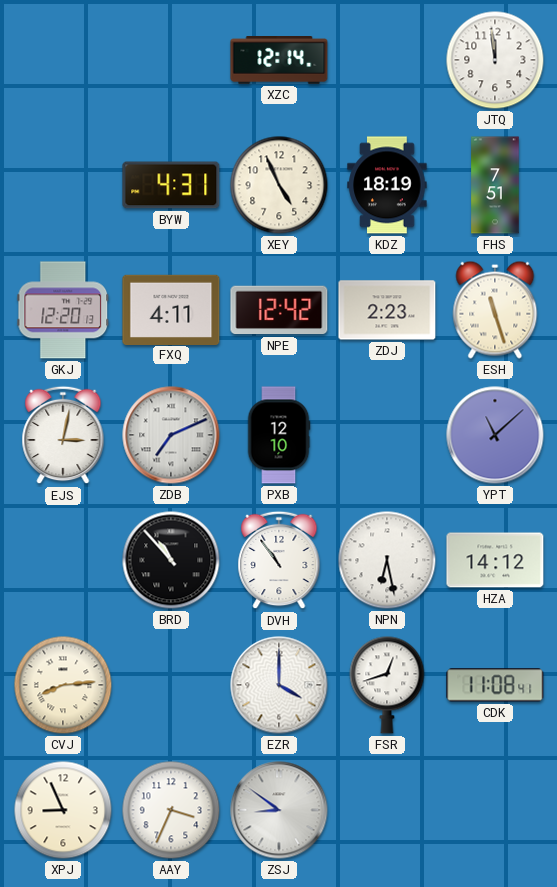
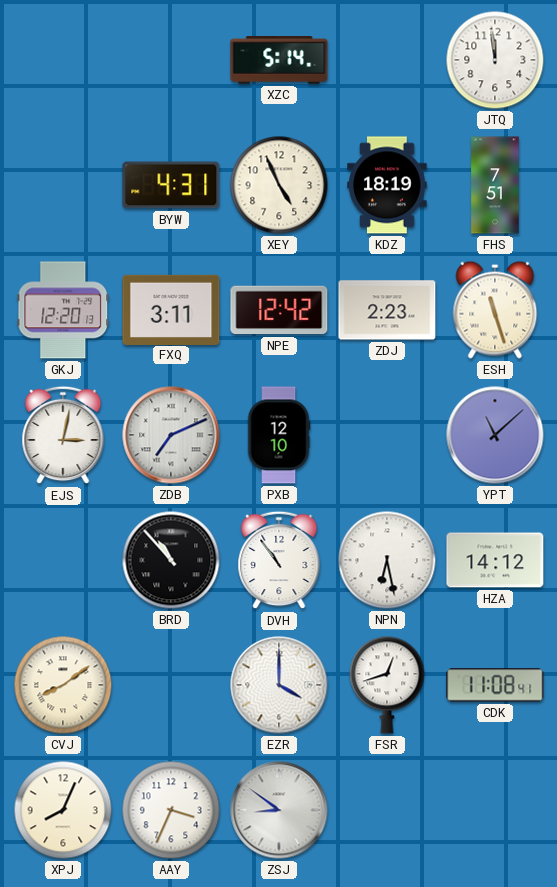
XZC: 12:14 -> 5:14 (279, 61)
FXQ: 4:11 -> 3:11 (171, 309)
CVJ: 8:14 -> 8:09 (63, 685)
XPJ: 8:56 -> 8:04 (63, 810)
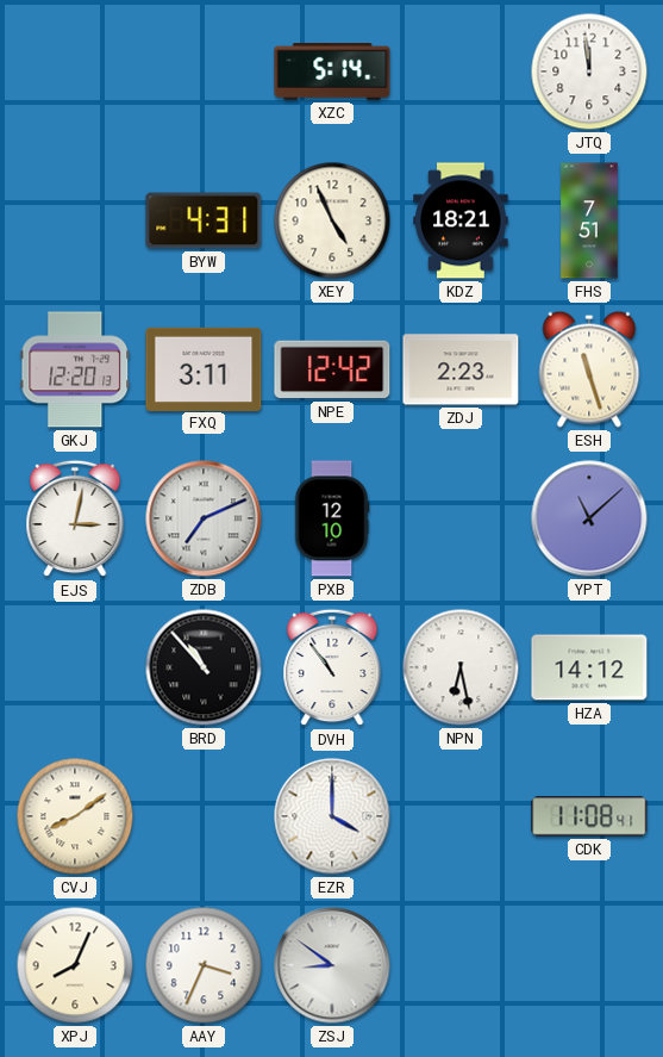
KDZ: 18:19 -> 18:21 (461, 220)
FSR: 12:42 -> none (387, 685)
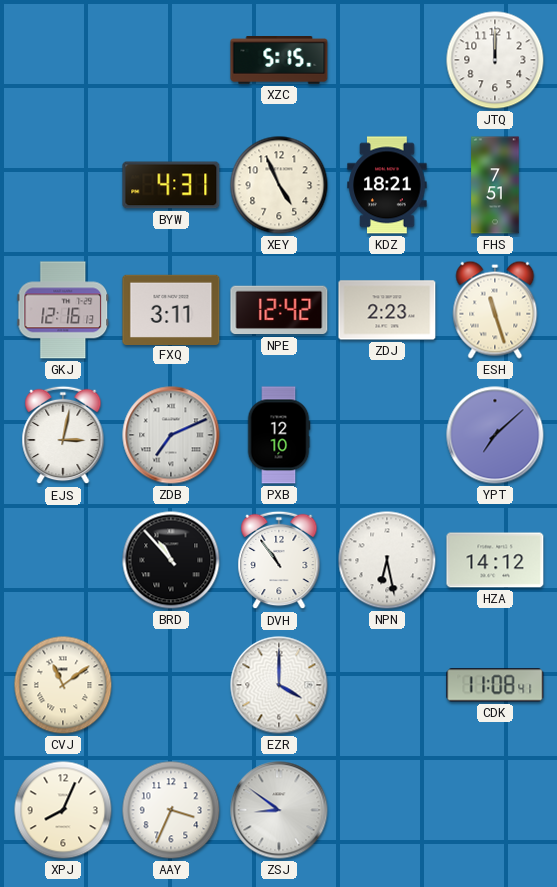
XZC: 5:14 -> 5:15 (279, 61)
JTQ: 11:59 -> 12:00 (495, 60)
GKJ: 12:20 -> 12:16 (63, 310)
YPT: 11:08 -> 7:08 (495, 435)
CVJ: 8:09 -> 11:09 (63, 685)
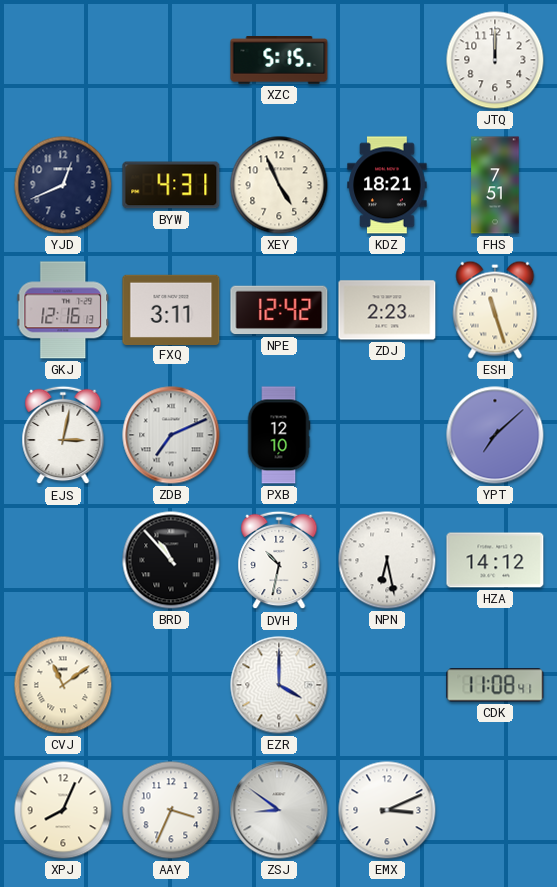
YJD: none -> 12:41 (63, 185)
DVH: 10:54 -> 10:32 (279, 560)
EMX: none -> 3:11 (387, 810)
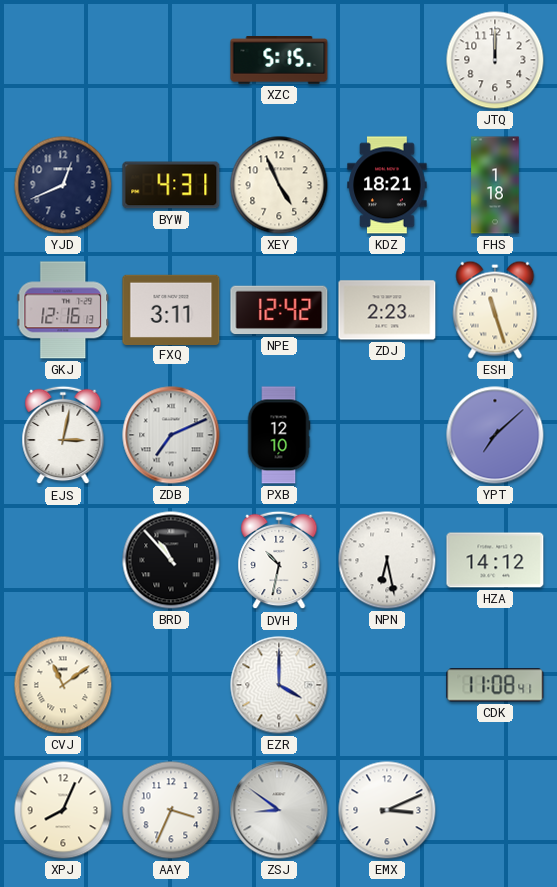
FHS: 7:51 -> 1:18 (495, 185)
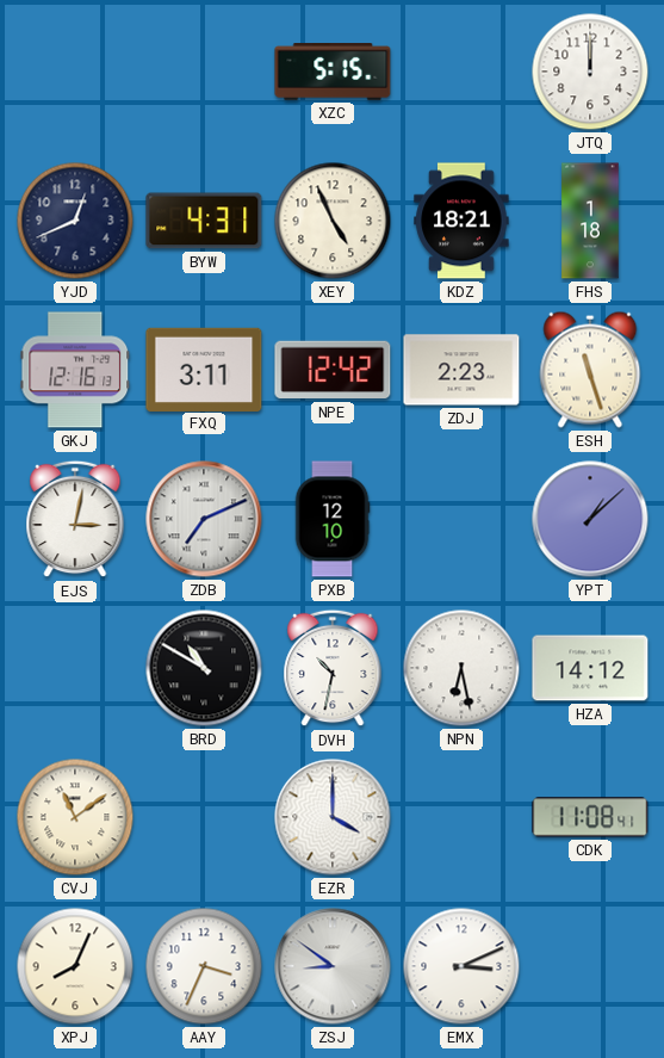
YPT: 7:08 -> 1:08 (590, 519)
BRD: 10:53 -> 10:50 (204, 668)
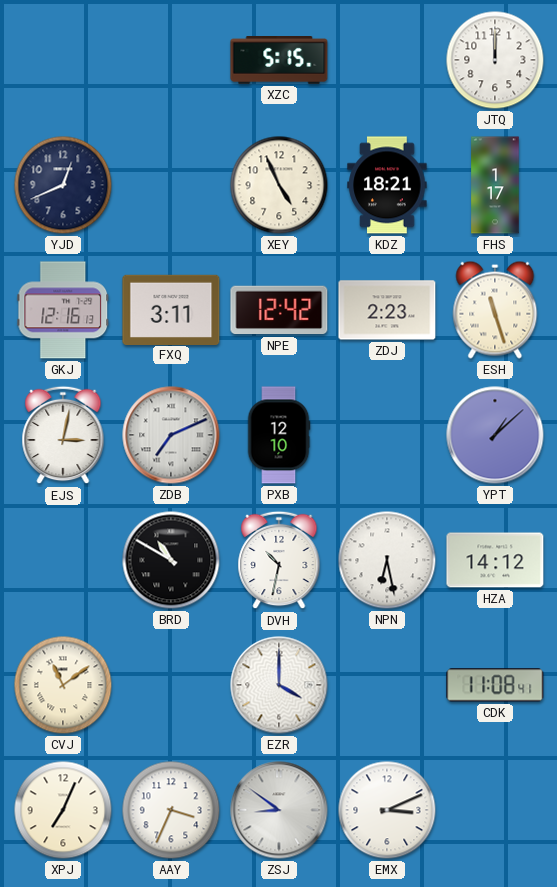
BYW: 4:31 -> none (204, 221)
FHS: 1:18 -> 1:17 (495, 185)
XPJ: 8:04 -> 7:04 (63, 810)
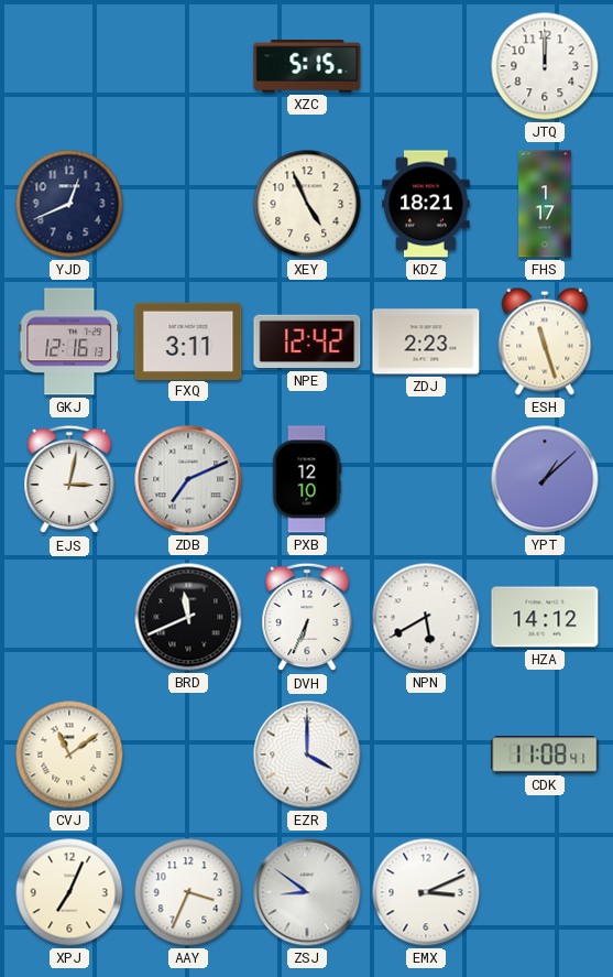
BRD: 10:50 -> 11:41 (188, 617)
DVH: 10:32 -> 6:34 (307, 617)
NPN: 6:28 -> 5:40 (426, 617)
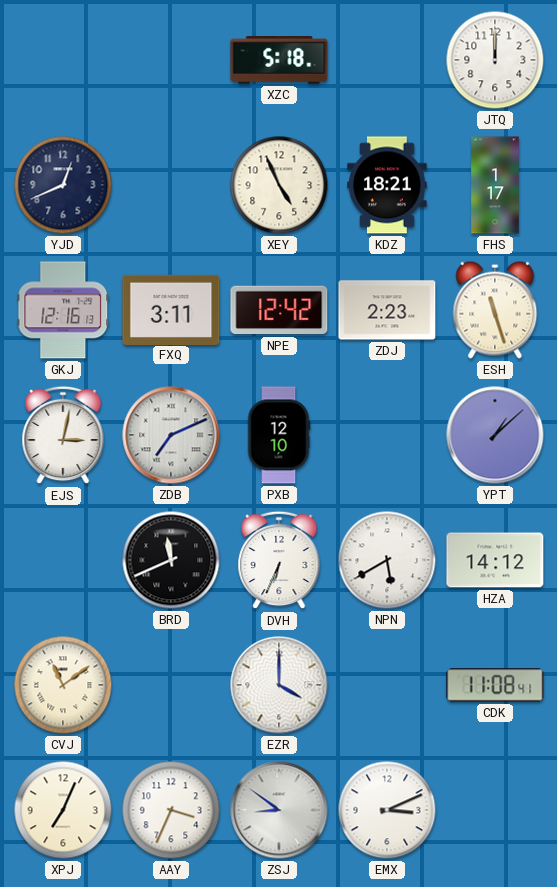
XZC: 5:15 -> 5:18 (279, 61)
